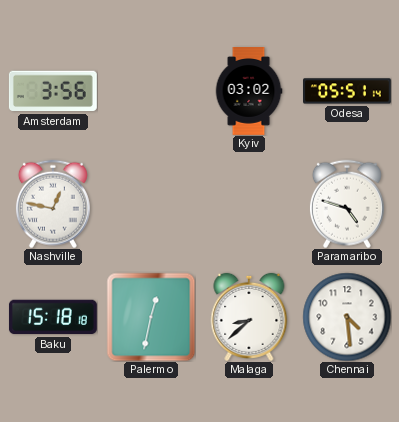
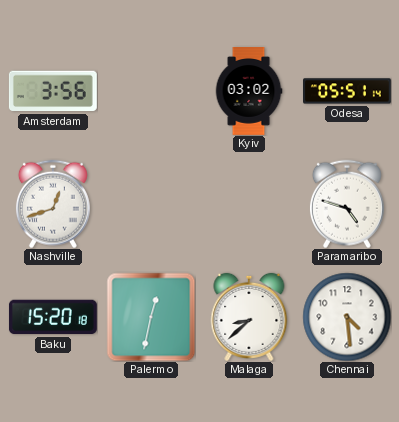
Nashville: 12:47 -> 12:42 (53, 204)
Baku: 15:18 -> 15:20 (53, 317)
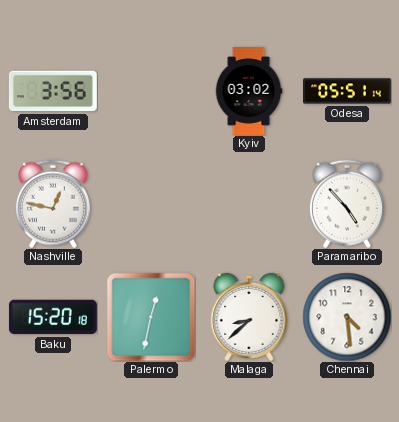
Nashville: 12:42 -> 12:47 (53, 204)
Paramaribo: 4:48 -> 4:53 (347, 204)
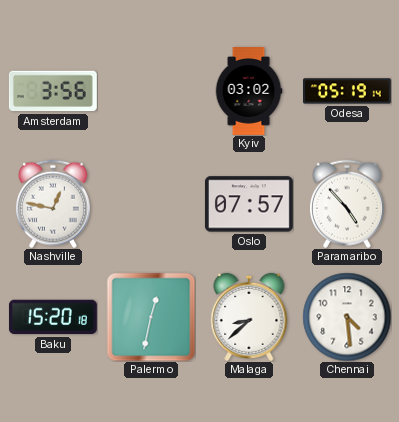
Odesa: 05:51 -> 05:19 (348, 91)
Oslo: none -> 07:57 (249, 204)
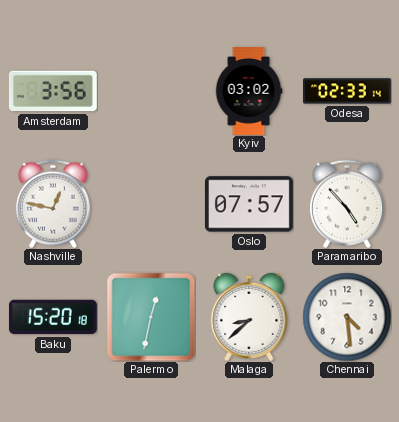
Odesa: 05:19 -> 02:33 (348, 91)
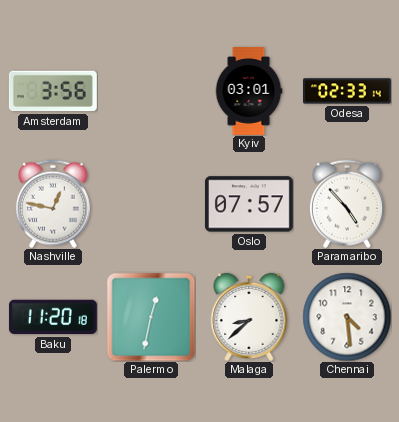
Kyiv: 03:02 -> 03:01 (249, 92)
Baku: 15:20 -> 11:20 (53, 317)
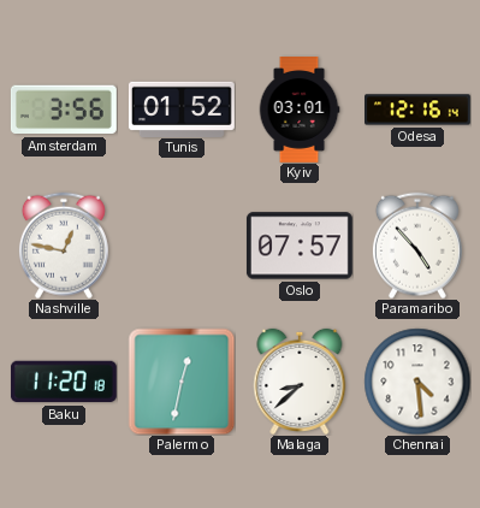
Tunis: none -> 01:52 (182, 108)
Odesa: 02:33 -> 12:16 (419, 110)
